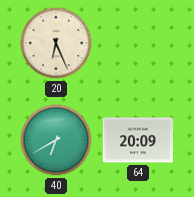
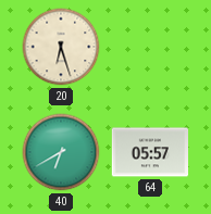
20: 6:26 -> 6:27 (61, 47)
64: 20:09 -> 05:57 (150, 152)
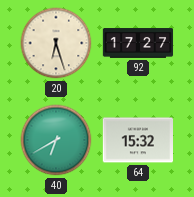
92: none -> 17:27 (138, 43)
64: 05:57 -> 15:32 (138, 140)
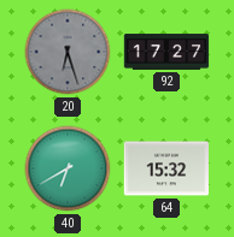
20 dial: cream -> grey (68, 52)
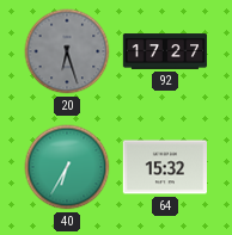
40: 6:40 -> 6:35 (67, 167)
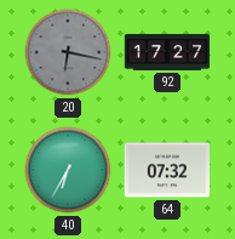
20: 6:27 -> 6:17 (68, 52)
64: 15:32 -> 07:32 (167, 170)
